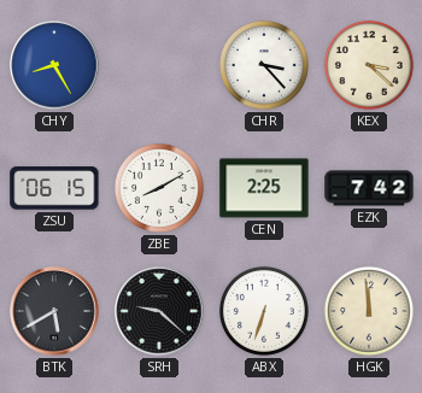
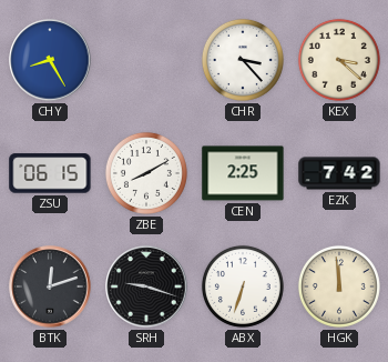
BTK: 5:40 -> 12:12 (50, 286)
SRH: 9:22 -> 9:18 (146, 286)
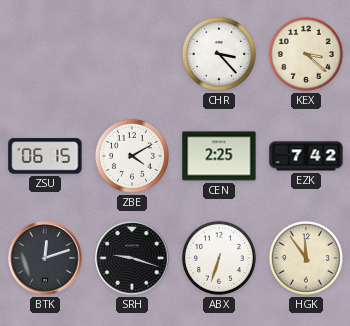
CHY: 8:25 -> none (50, 60)
ZBE: 8:10 -> 4:10 (132, 156)
HGK: 11:59 -> 11:54 (306, 258)
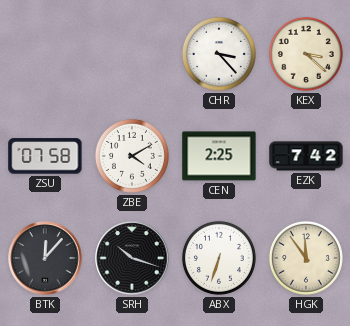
ZSU: 06:15 -> 07:58 (45, 156)
BTK: 12:12 -> 12:07 (45, 258)
SRH: 9:18 -> 10:18 (132, 258)
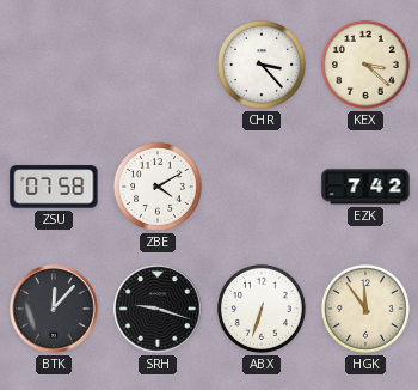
CEN: 2:25 -> none (219, 156)
SRH: 10:18 -> 9:18 (158, 309)
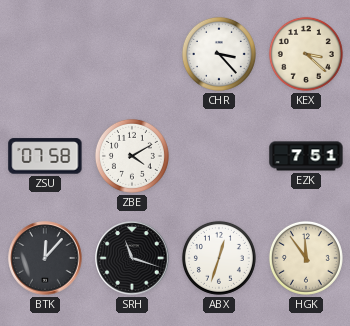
EZK: 7:42 -> 7:51 (306, 156)
SRH: 9:18 -> 11:18 (132, 258)
ABX: 6:33 -> 12:33 (219, 258)
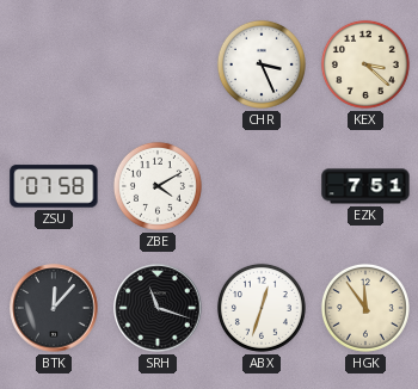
CHR: 3:23 -> 3:26 (262, 64)
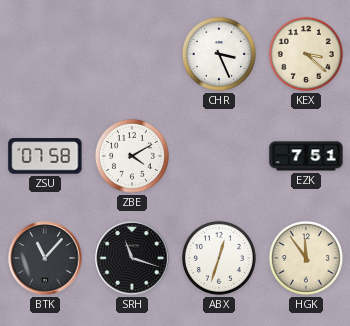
BTK: 12:07 -> 11:07 (45, 258)
